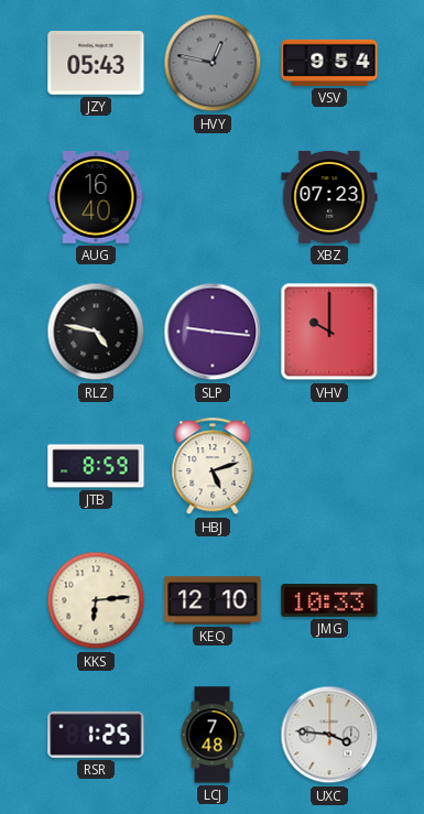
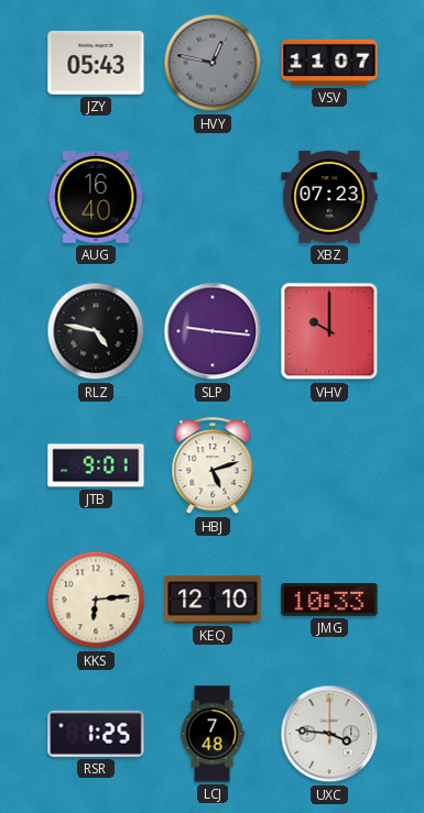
VSV: 9:54 -> 11:07 (329, 63)
JTB: 8:59 -> 9:01 (96, 465)
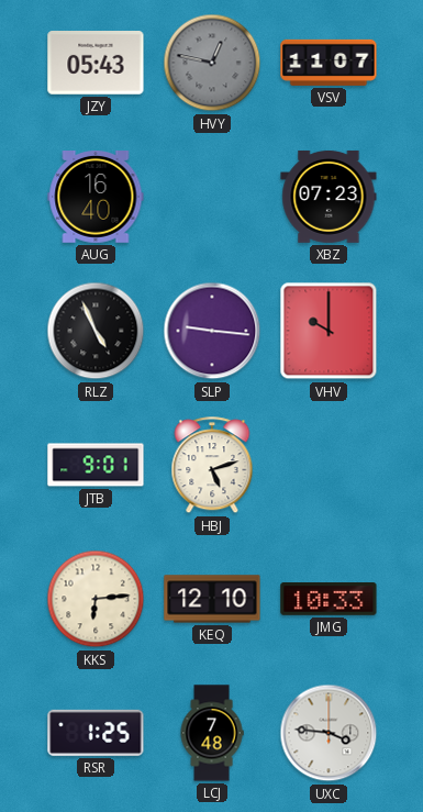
RLZ: 4:47 -> 4:56 (96, 331)
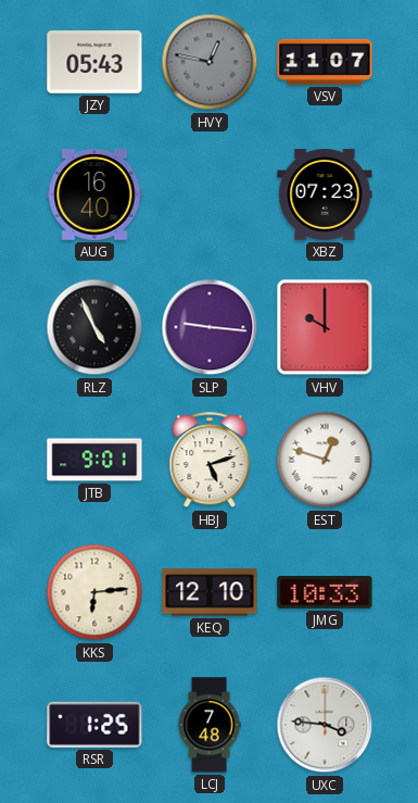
EST: none -> 12:48 (325, 460)
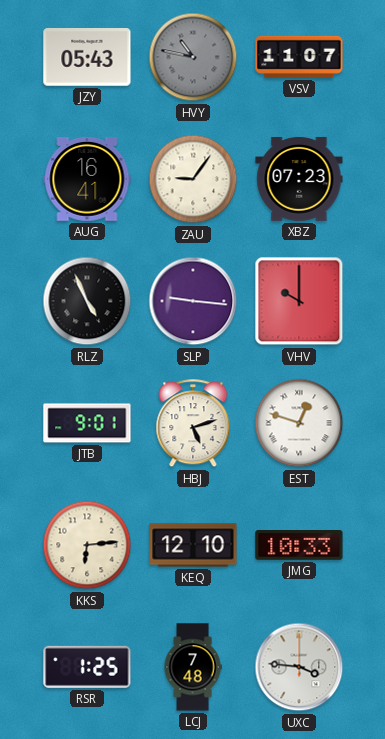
HVY: 12:47 -> 10:47 (193, 57)
AUG: 16:40 -> 16:41 (87, 180)
ZAU: none -> 9:06 (193, 179)
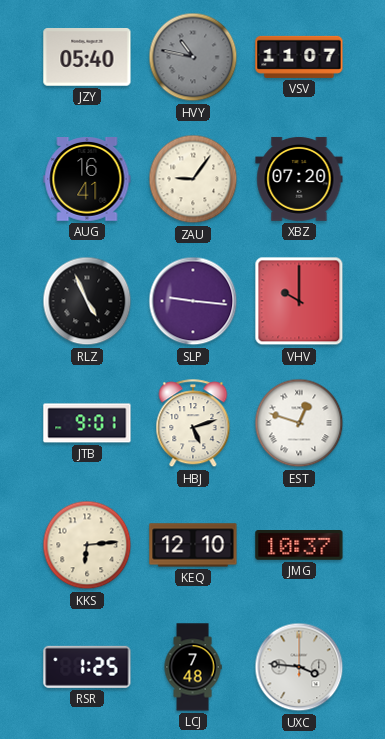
JZY: 05:43 -> 05:40 (87, 57)
XBZ: 07:23 -> 07:20 (299, 179)
JMG: 10:33 -> 10:37 (299, 545)
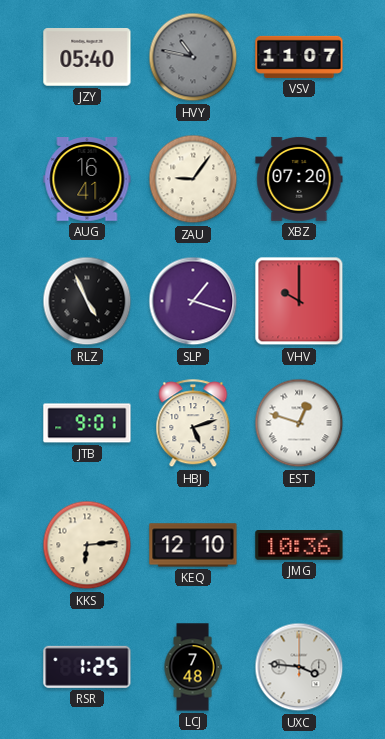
SLP: 9:16 -> 1:18 (193, 301)
JMG: 10:37 -> 10:36 (299, 545)
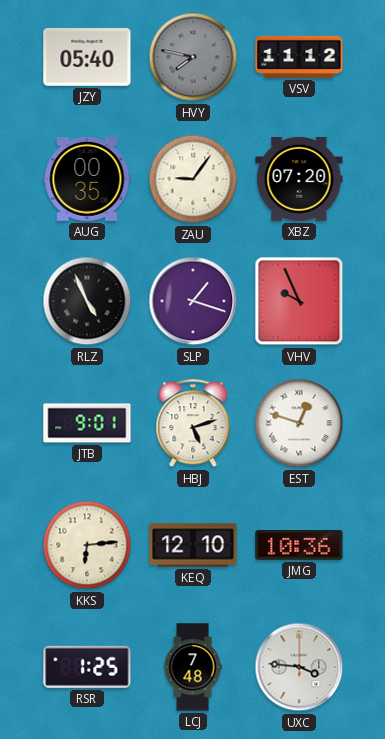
HVY: 10:47 -> 7:47 (193, 57)
VSV: 11:07 -> 11:12 (299, 57)
AUG: 16:41 -> 00:35 (87, 180)
VHV: 10:00 -> 9:56 (299, 301)
